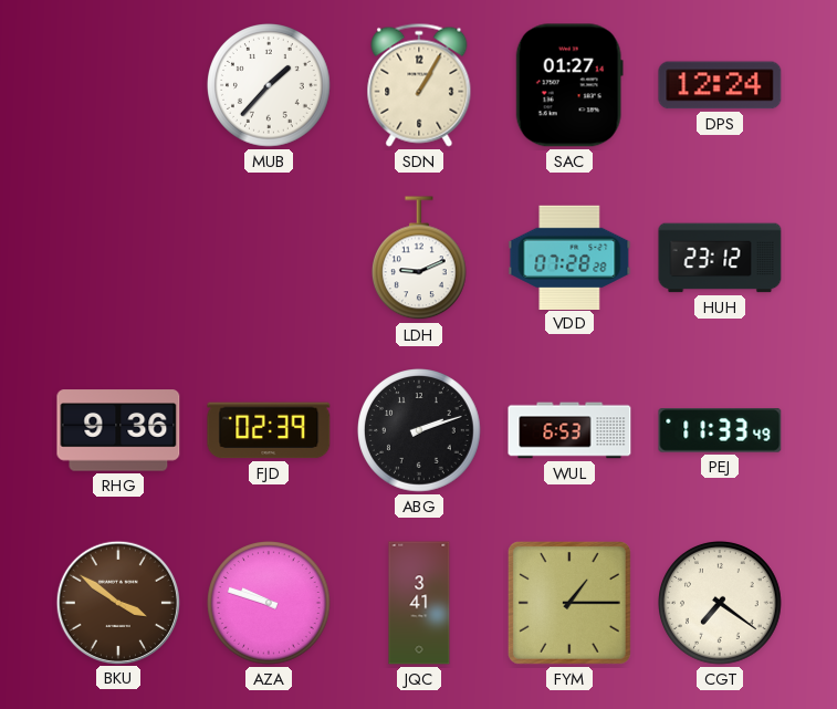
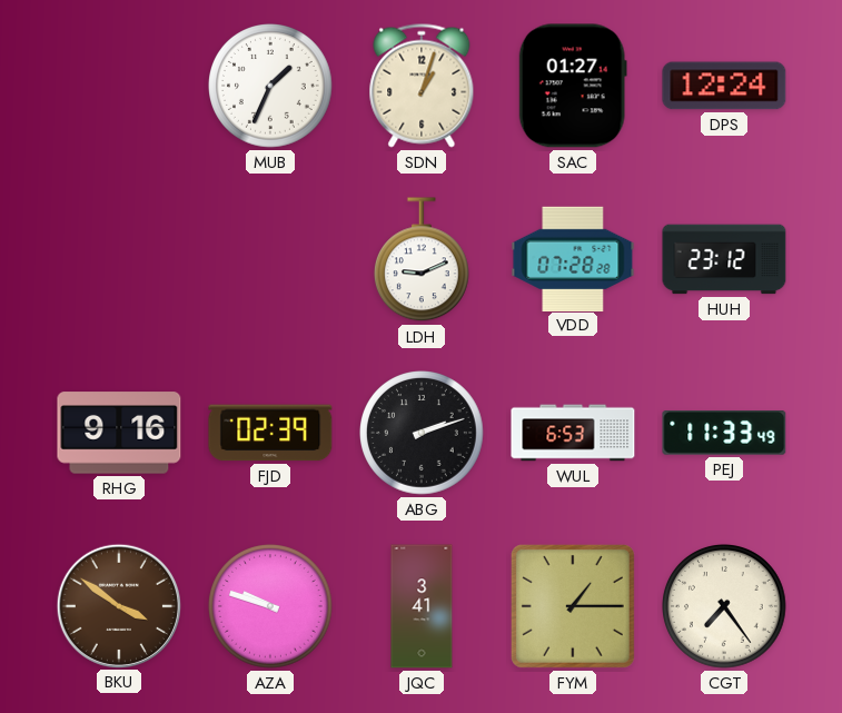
MUB: 1:37 -> 1:34 (271, 87)
SDN: 1:05 -> 1:03 (422, 86)
RHG: 9:36 -> 9:16 (119, 433)
CGT: 7:21 -> 7:24 (725, 607)
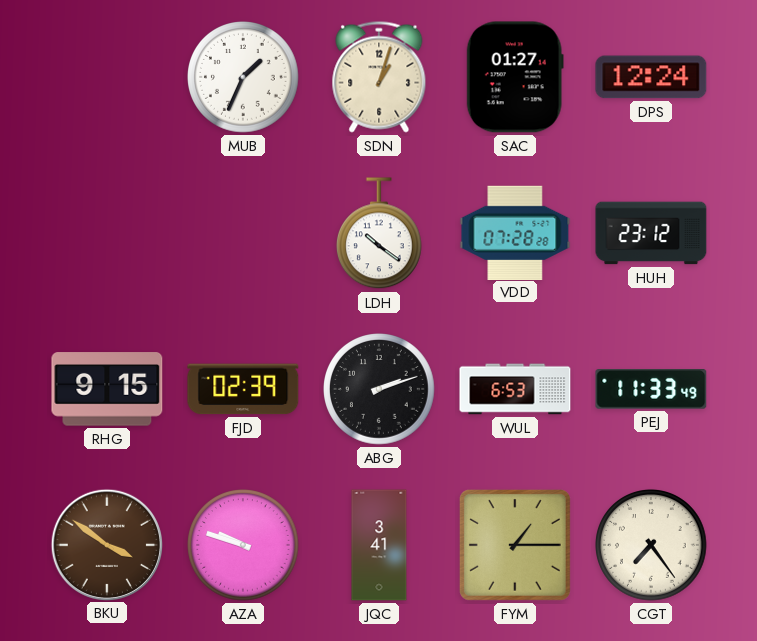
LDH: 9:11 -> 10:21 (379, 234)
RHG: 9:16 -> 9:15 (107, 389)
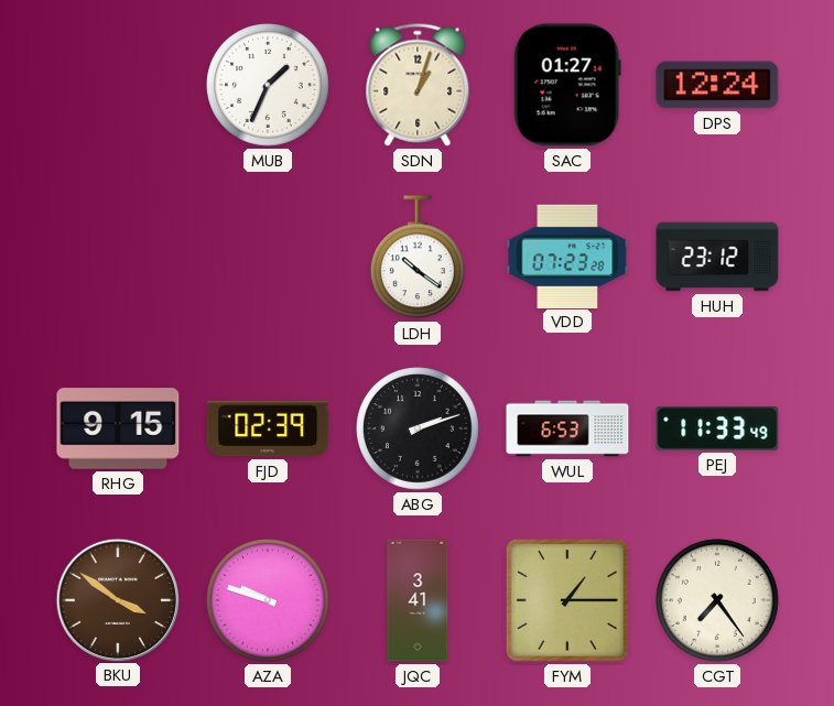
VDD: 07:28 -> 07:23 (567, 256)
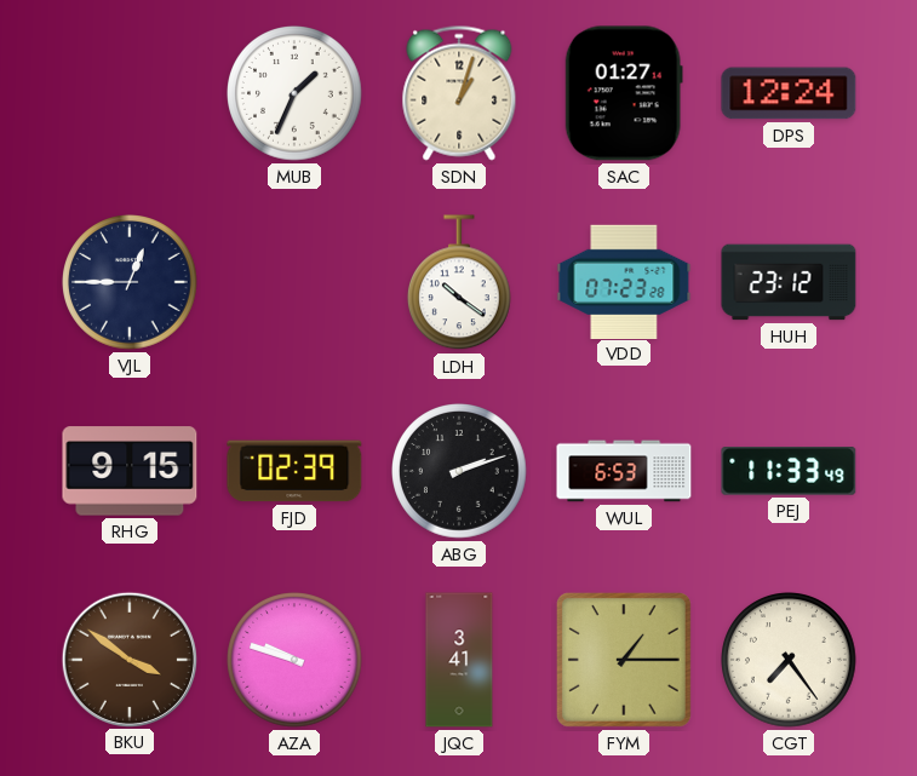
VJL: none -> 12:45 (131, 283)
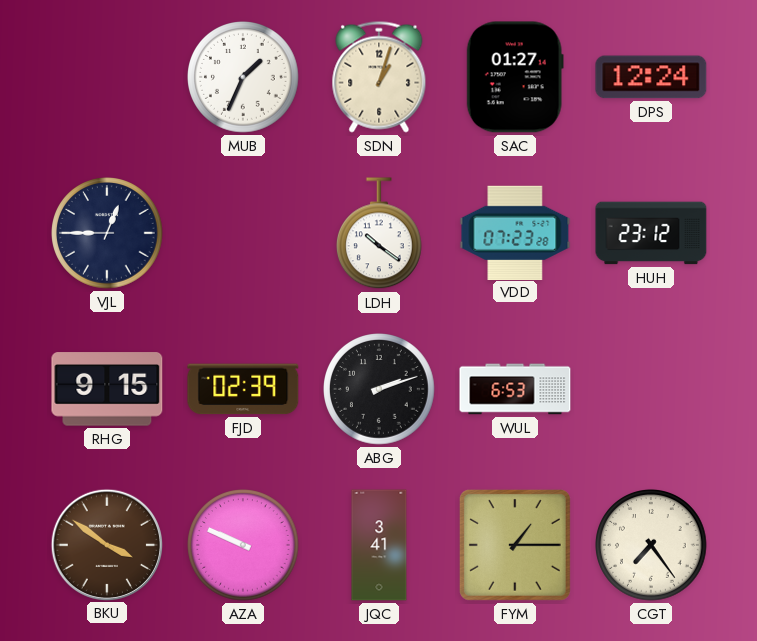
PEJ: 11:33 -> none (789, 472)
AZA: 9:48 -> 9:49 (244, 546)
